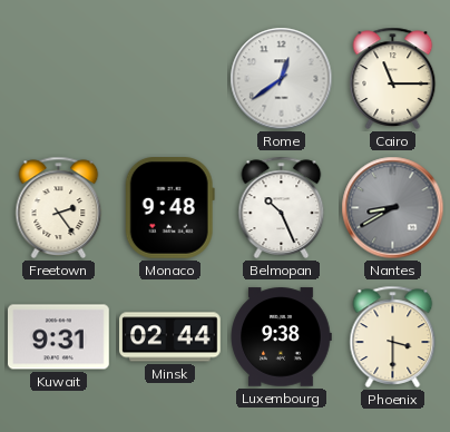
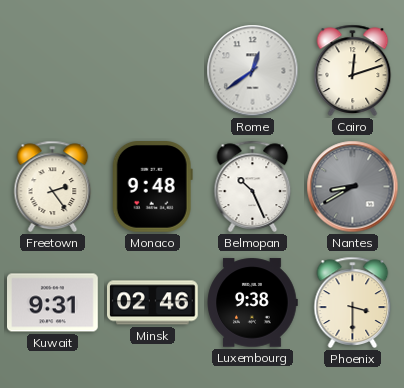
Cairo: 11:15 -> 12:12 (353, 70)
Minsk: 02:44 -> 02:46 (153, 303)
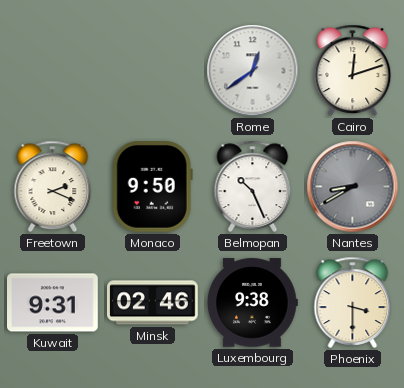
Freetown: 2:24 -> 2:19 (53, 186)
Monaco: 9:48 -> 9:50 (152, 187)
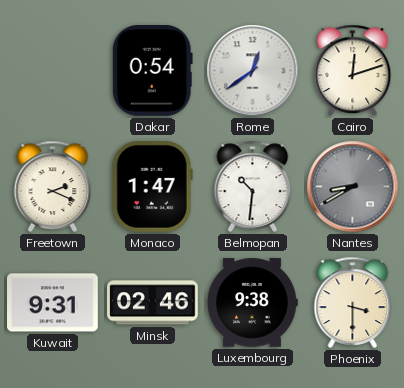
Dakar: none -> 0:54 (152, 71)
Monaco: 9:50 -> 1:47 (152, 187)
Belmopan: 10:26 -> 10:31 (253, 186)
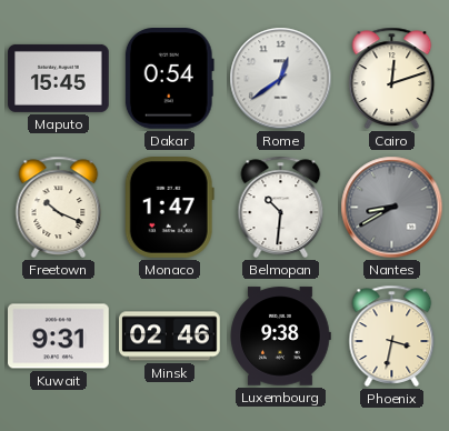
Maputo: none -> 15:45 (59, 78)
Freetown: 2:19 -> 10:19 (59, 207)
Phoenix: 3:30 -> 3:32 (392, 335)
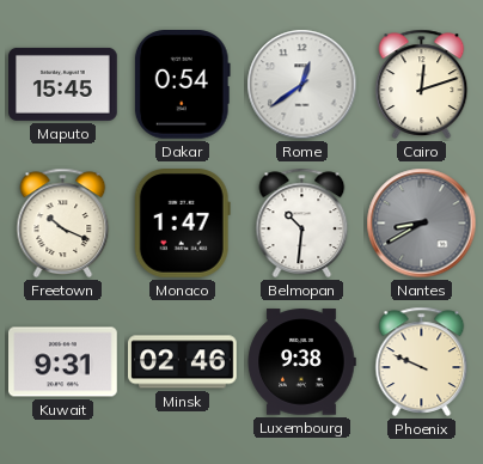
Phoenix: 3:32 -> 9:49 (422, 361)
